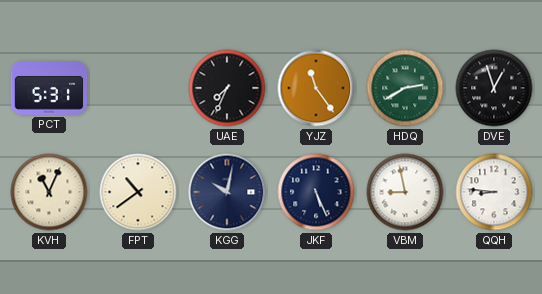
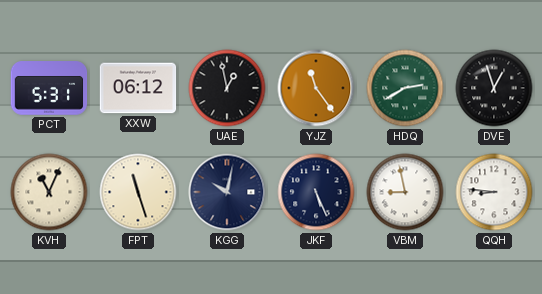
XXW: none -> 06:12 (138, 88)
UAE: 7:34 -> 12:58 (227, 88)
FPT: 10:39 -> 11:27 (138, 192)
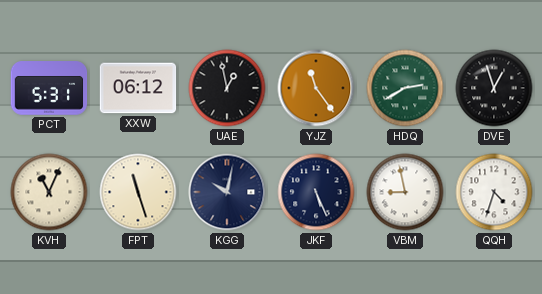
QQH: 8:46 -> 4:33 (494, 192)
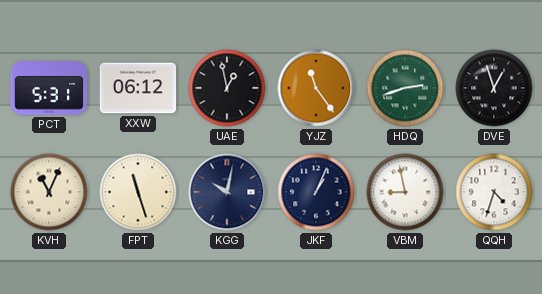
HDQ: 2:40 -> 2:42 (405, 88)
JKF: 5:26 -> 1:04 (316, 192)
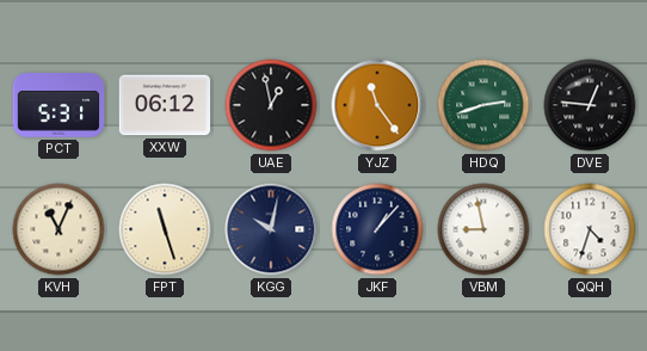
DVE: 12:57 -> 12:46 (590, 105)
JKF: 1:04 -> 1:07 (377, 229)
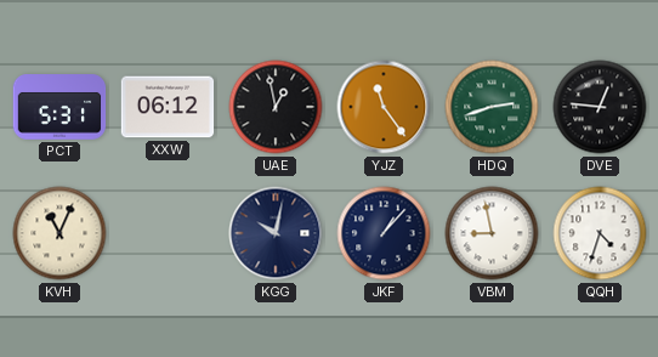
FPT: 11:27 -> none (165, 229)
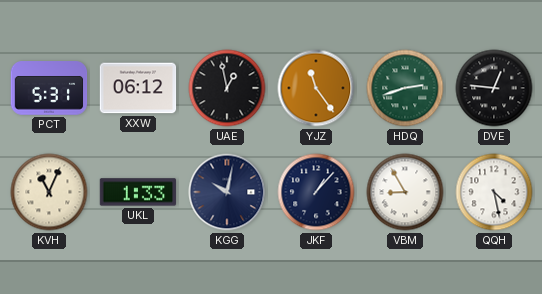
UKL: none -> 1:33 (138, 192)
VBM: 8:58 -> 8:55 (405, 192)
QQH: 4:33 -> 4:28 (494, 192)
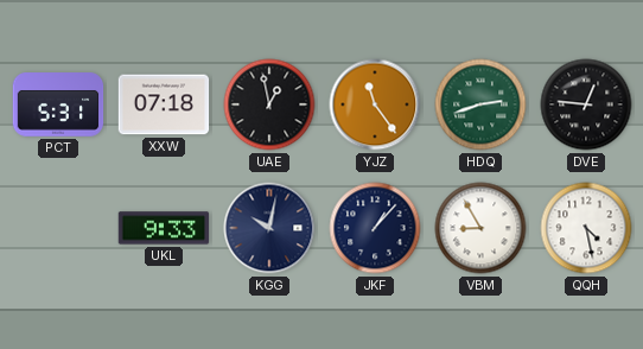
XXW: 06:12 -> 07:18 (164, 104)
KVH: 11:04 -> none (49, 192)
UKL: 1:33 -> 9:33 (164, 228)
